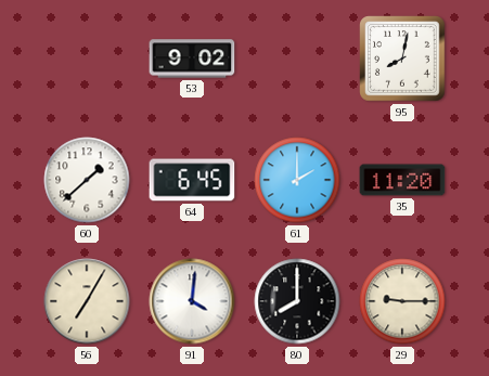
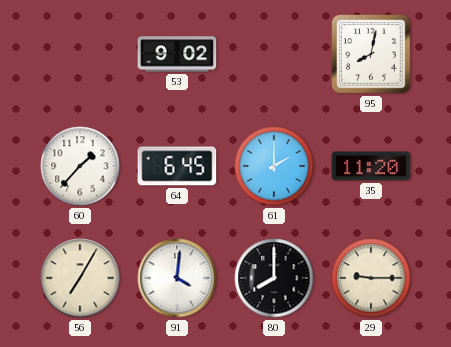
60: 1:38 -> 1:37 (80, 166)
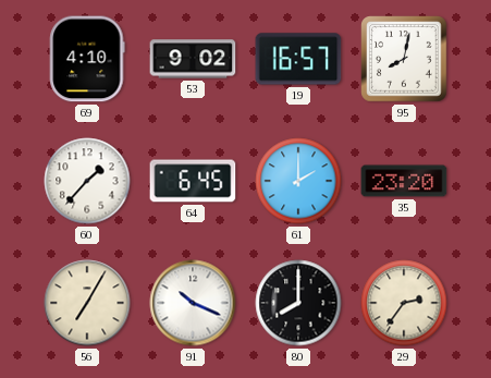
69: none -> 4:10 (87, 59)
19: none -> 16:57 (298, 59)
35: 11:20 -> 23:20 (404, 181)
91: 4:01 -> 10:19 (193, 303)
29: 9:15 -> 2:36 (404, 303)
